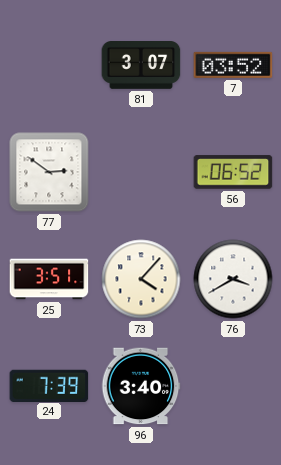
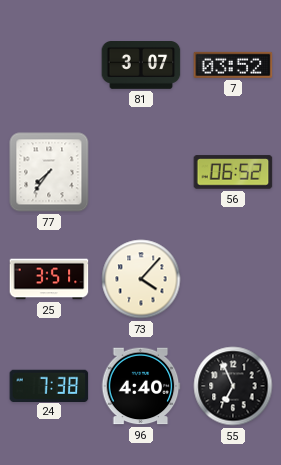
77: 2:51 -> 7:36 (49, 172)
76: 3:40 -> none (233, 279)
24: 7:39 -> 7:38 (49, 385)
96: 3:40 -> 4:40 (141, 386)
55: none -> 6:56 (233, 386)
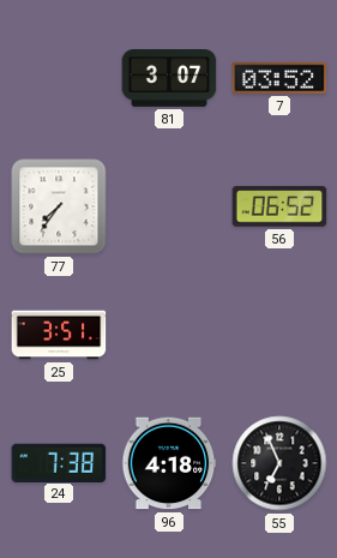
73: 4:07 -> none (141, 279)
96: 4:40 -> 4:18 (169, 463)
